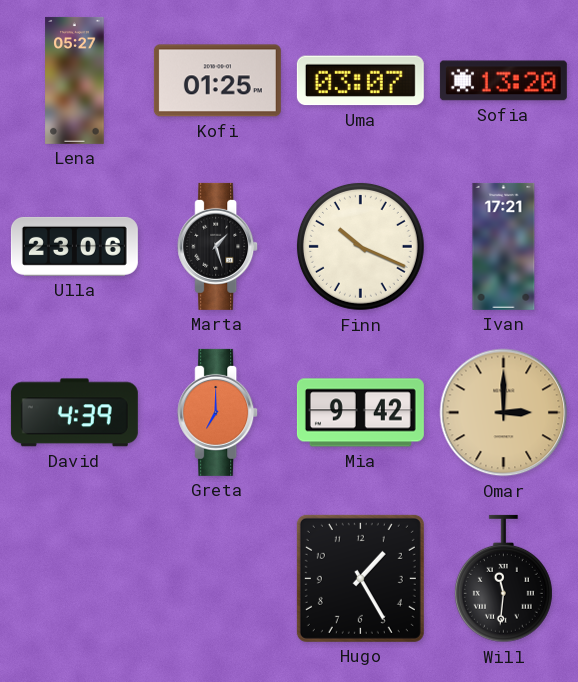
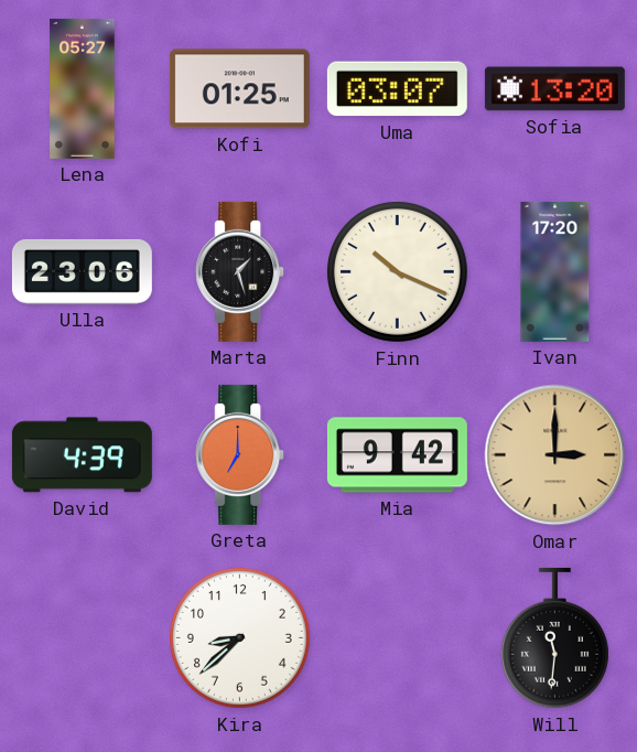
Ivan: 17:21 -> 17:20 (555, 271)
Kira: none -> 8:38 (239, 637)
Hugo: 1:25 -> none (360, 578)
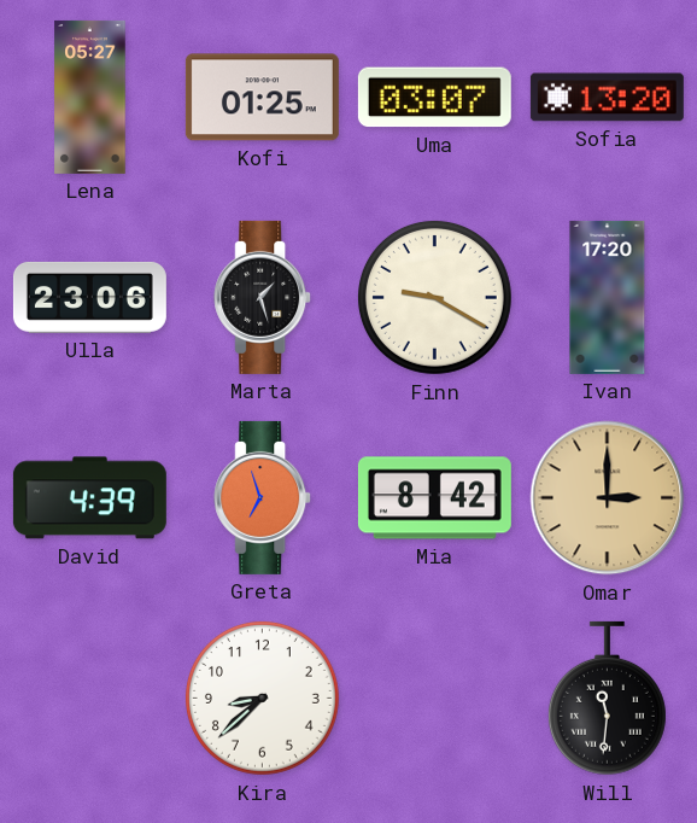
Finn: 10:19 -> 9:20 (434, 297)
Greta: 7:00 -> 6:57 (263, 497)
Mia: 9:42 -> 8:42 (434, 498)
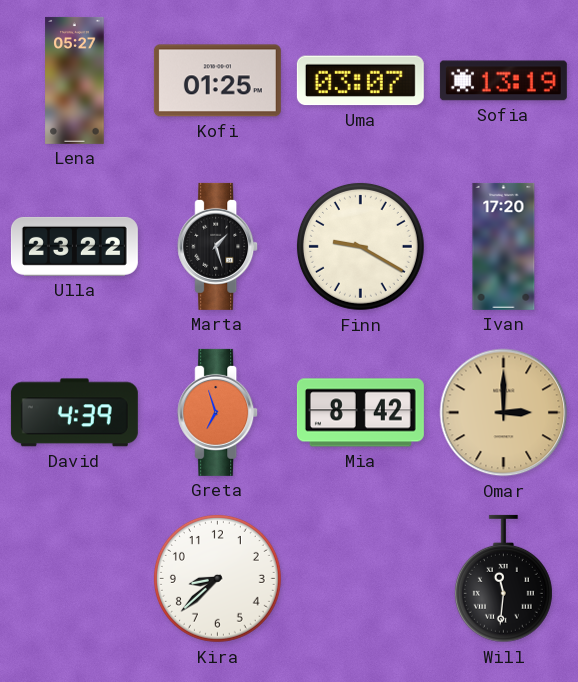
Sofia: 13:20 -> 13:19 (503, 81)
Ulla: 23:06 -> 23:22 (74, 246)
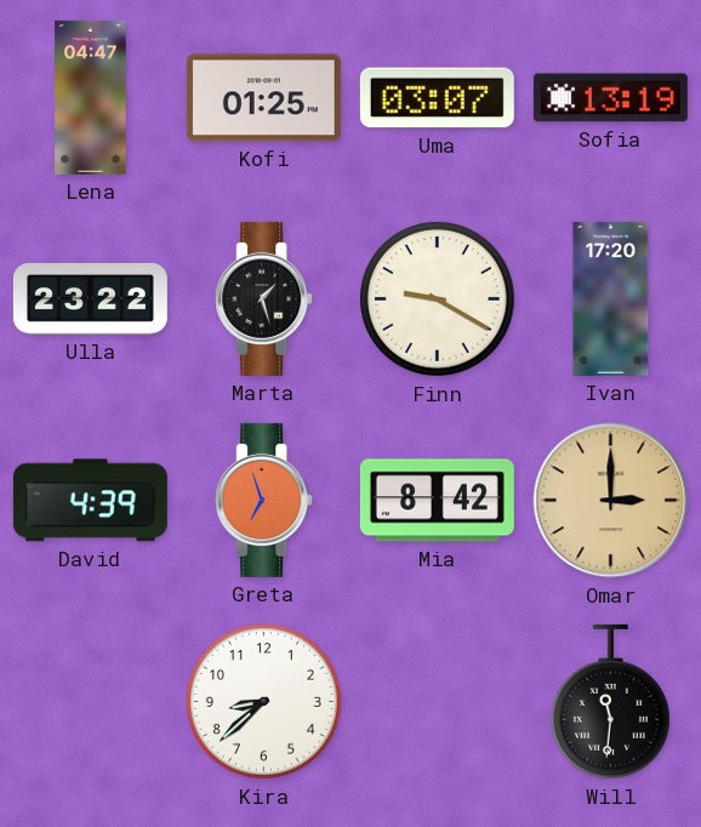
Lena: 05:27 -> 04:47 (91, 97)
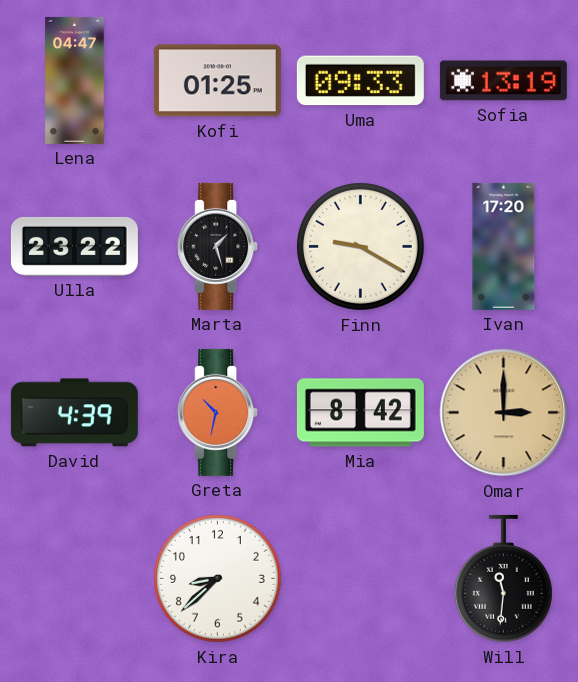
Uma: 03:07 -> 09:33 (360, 81)
Greta: 6:57 -> 10:32 (218, 412)
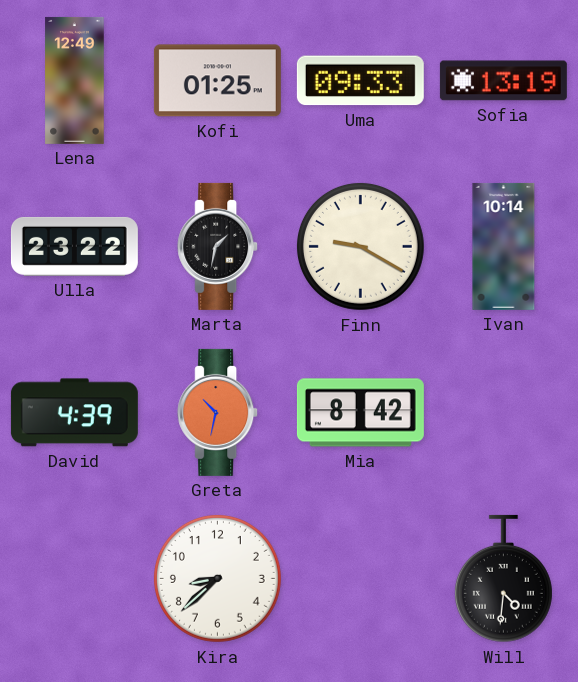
Lena: 04:47 -> 12:49 (75, 80)
Marta: 1:27 -> 1:32 (218, 246)
Ivan: 17:20 -> 10:14 (504, 246)
Omar: 3:00 -> none (504, 413)
Will: 11:31 -> 4:31 (503, 579)
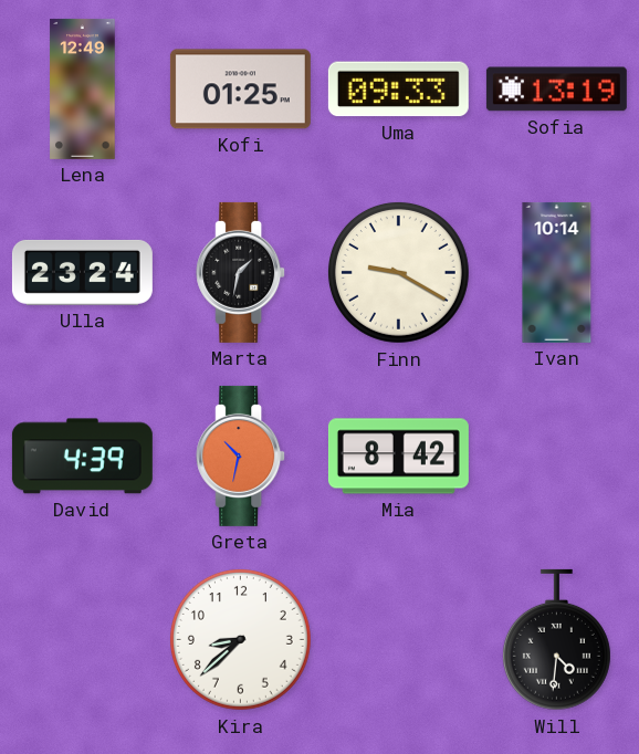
Ulla: 23:22 -> 23:24 (82, 272)
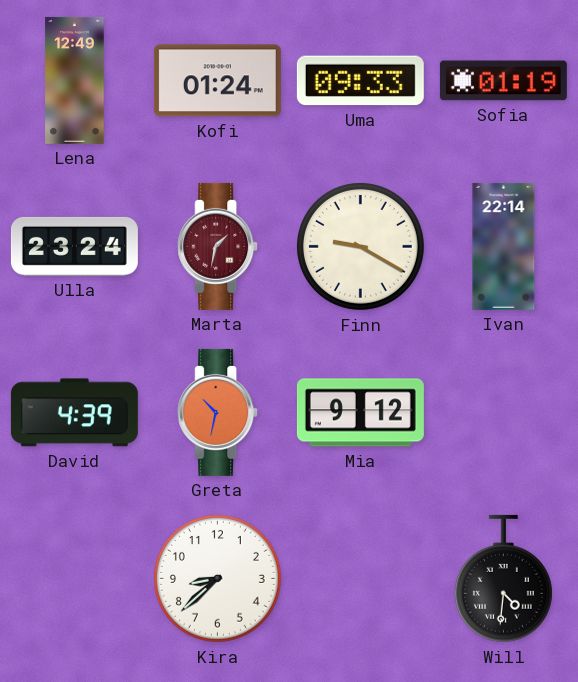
Kofi: 01:25 -> 01:24 (217, 81)
Sofia: 13:19 -> 01:19 (503, 81)
Marta dial: black -> burgundy (218, 246)
Ivan: 10:14 -> 22:14 (504, 246)
Mia: 8:42 -> 9:12 (360, 413)
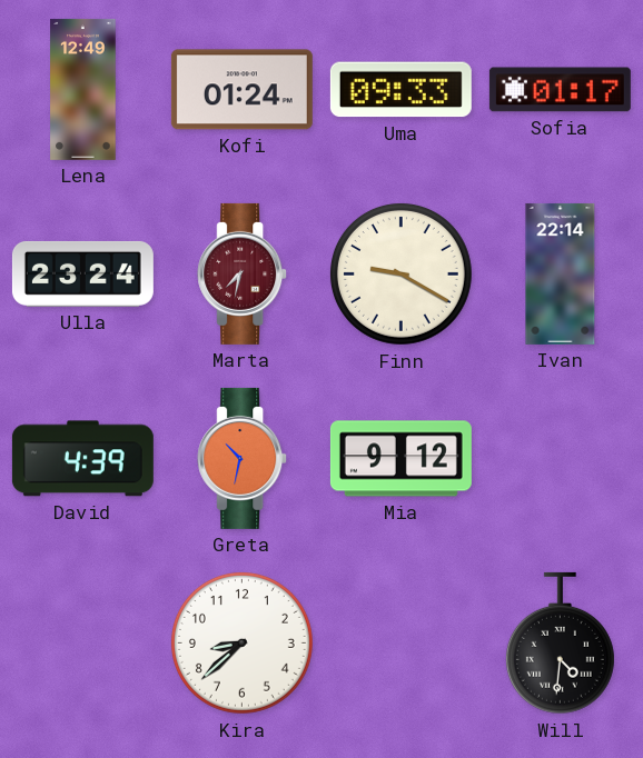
Sofia: 01:19 -> 01:17 (560, 90)
Marta: 1:32 -> 7:32 (243, 273)
